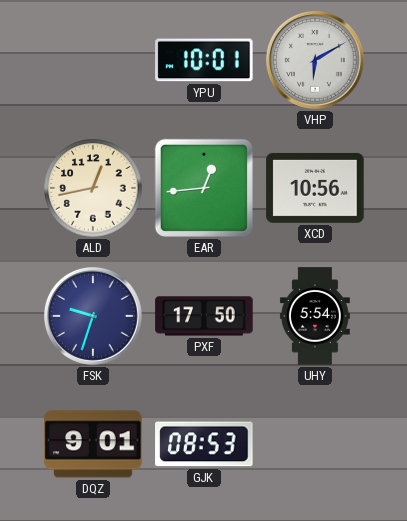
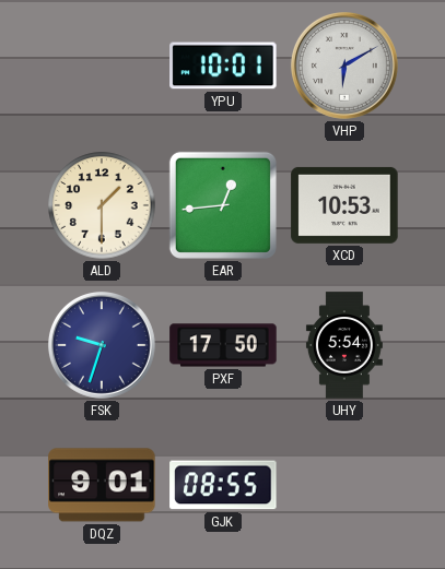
ALD: 12:43 -> 1:30 (102, 205)
XCD: 10:56 -> 10:53 (344, 205)
GJK: 08:53 -> 08:55 (223, 485)
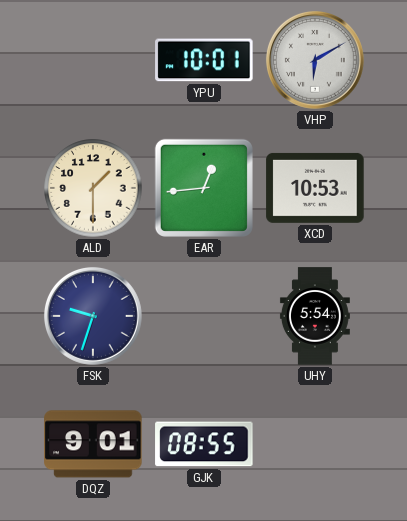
PXF: 17:50 -> none (223, 345)
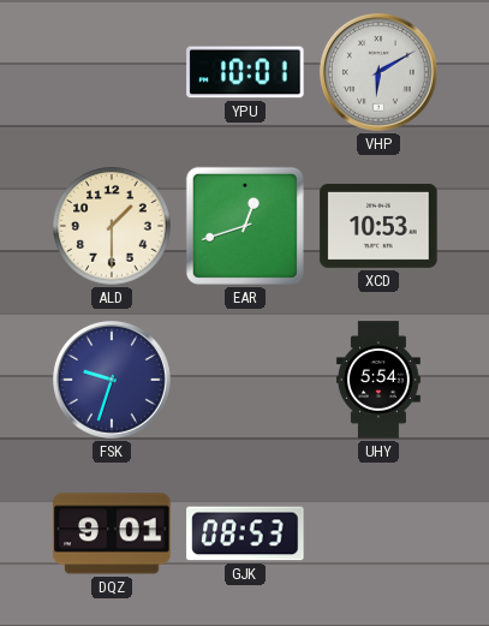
EAR: 12:44 -> 12:42 (245, 226)
GJK: 08:55 -> 08:53 (245, 533)
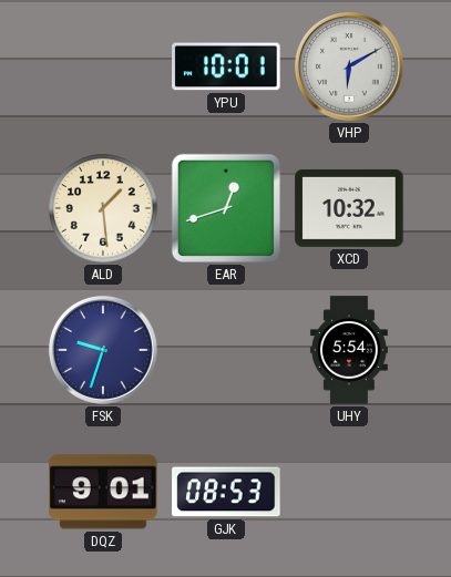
ALD: 1:30 -> 1:29 (103, 208)
XCD: 10:53 -> 10:32 (349, 208)
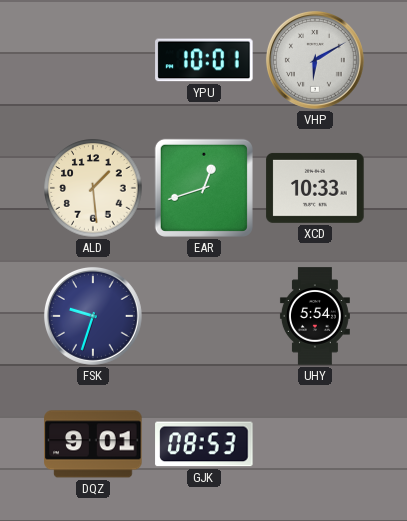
XCD: 10:32 -> 10:33 (315, 188)
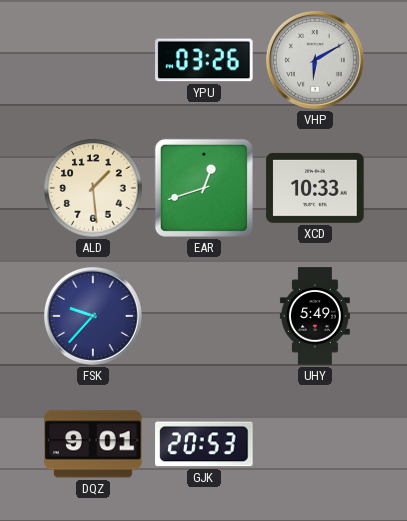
YPU: 10:01 -> 03:26 (204, 60)
FSK: 9:33 -> 9:37 (93, 316)
UHY: 5:54 -> 5:49 (315, 316)
GJK: 08:53 -> 20:53 (204, 444)
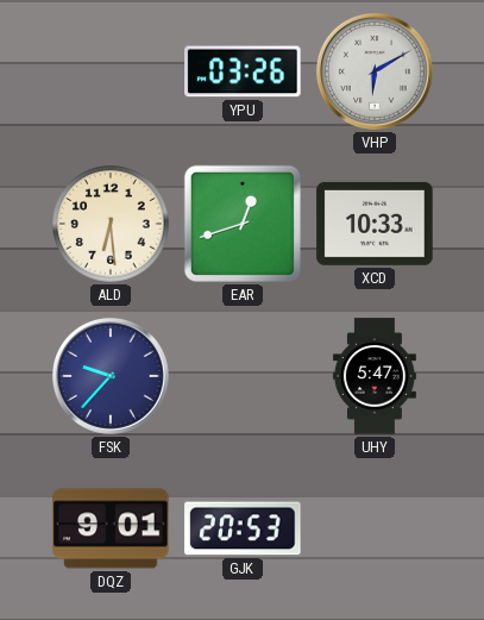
ALD: 1:29 -> 6:29 (111, 224)
UHY: 5:49 -> 5:47 (375, 376)
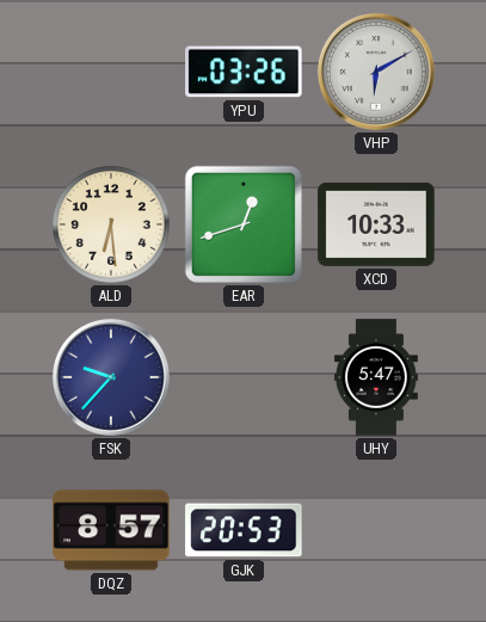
DQZ: 9:01 -> 8:57 (111, 530)
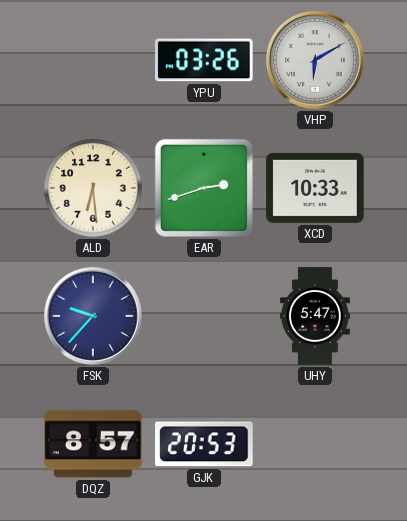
EAR: 12:42 -> 2:42 (204, 188)
